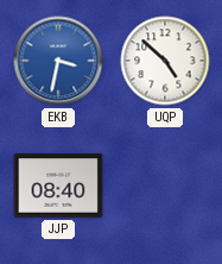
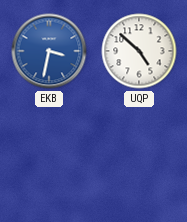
JJP: 08:40 -> none (58, 186)
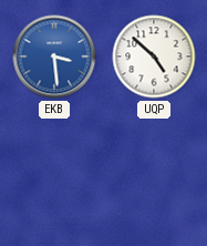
EKB: 3:32 -> 3:29 (54, 57)
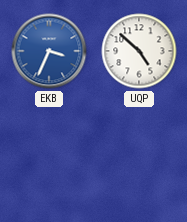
EKB: 3:29 -> 3:34 (49, 51)
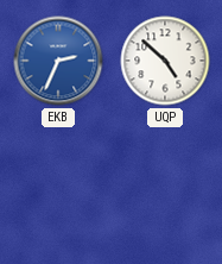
EKB: 3:34 -> 2:34 (58, 61)
